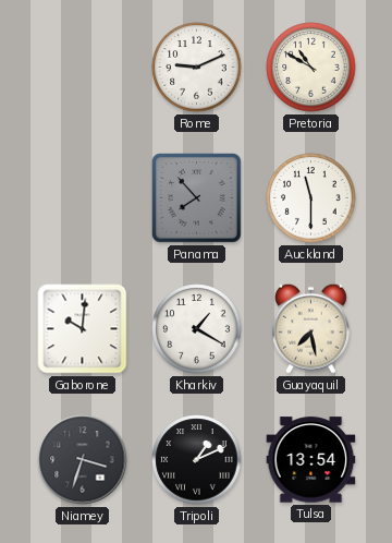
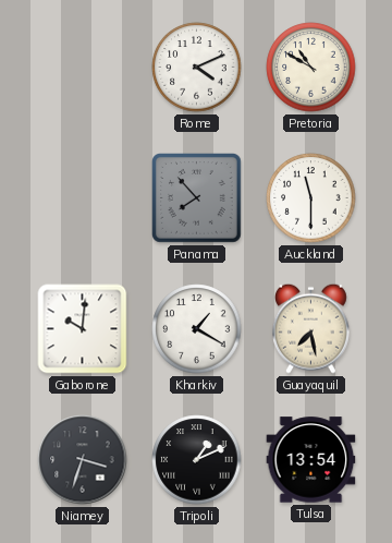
Rome: 9:11 -> 4:11 (197, 68)
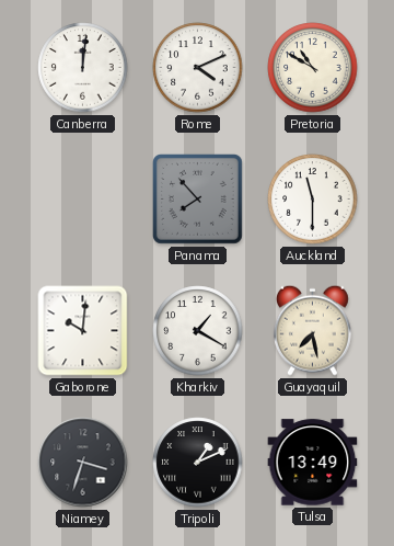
Canberra: none -> 12:01 (83, 68)
Tulsa: 13:54 -> 13:49 (313, 463)
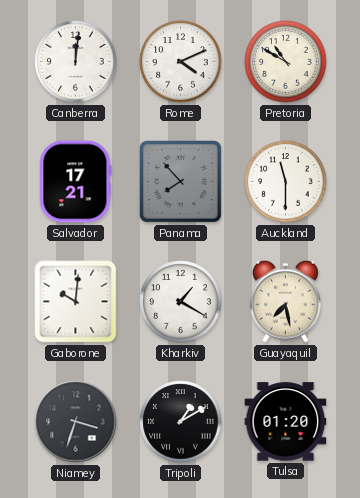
Salvador: none -> 17:21 (76, 182)
Tripoli: 1:11 -> 1:10 (181, 422)
Tulsa: 13:49 -> 01:20 (286, 422)
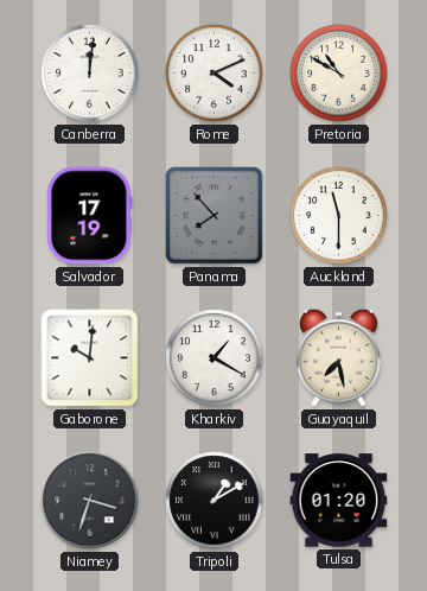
Salvador: 17:21 -> 17:19 (90, 216)
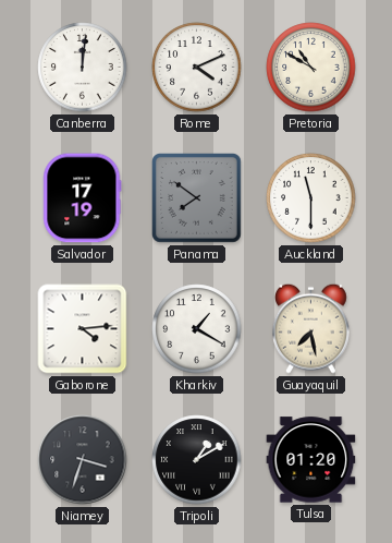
Panama: 7:53 -> 7:51 (197, 198)
Gaborone: 10:01 -> 4:14 (83, 329)
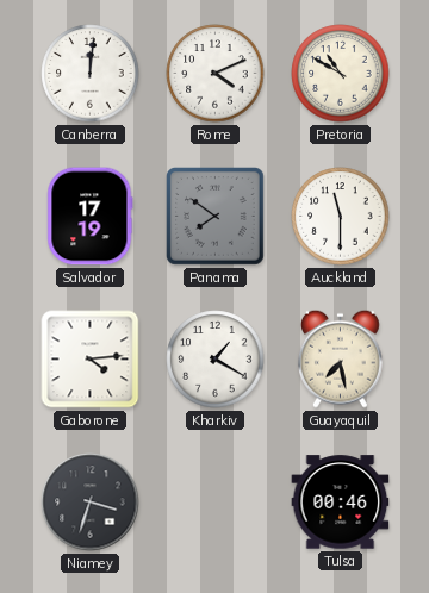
Tripoli: 1:10 -> none (197, 460)
Tulsa: 01:20 -> 00:46 (341, 503)
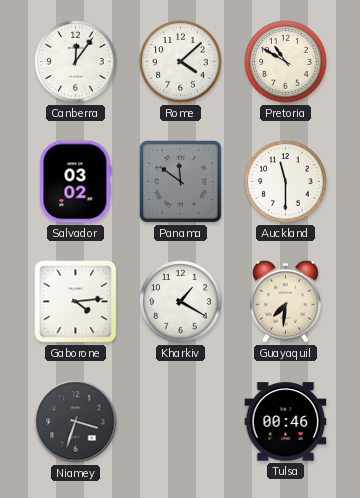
Canberra: 12:01 -> 12:06 (76, 62)
Rome: 4:11 -> 4:08 (181, 62)
Salvador: 17:19 -> 03:02 (76, 182)
Panama: 7:51 -> 11:51 (181, 182)
Guayaquil: 7:28 -> 7:31 (285, 301)
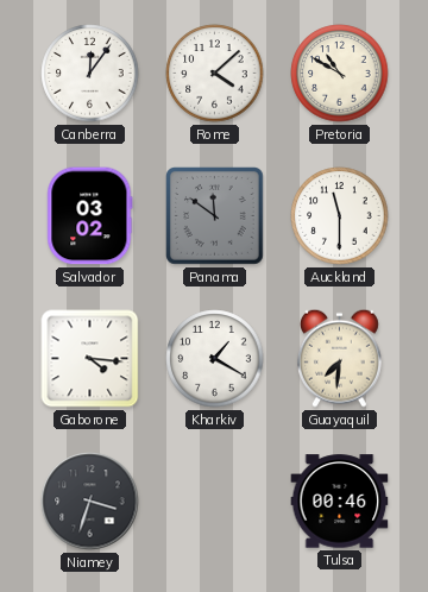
Gaborone: 4:14 -> 4:16 (90, 359)
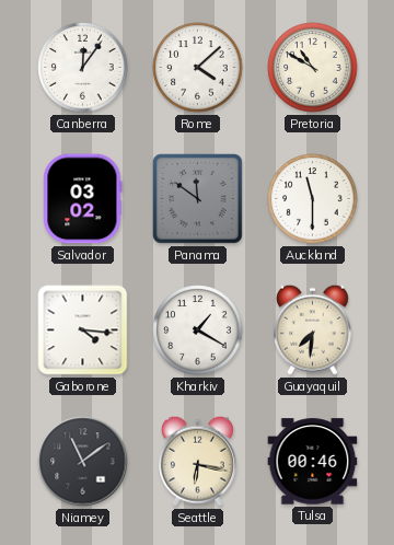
Niamey: 3:33 -> 11:09 (83, 462)
Seattle: none -> 6:17 (197, 461)
